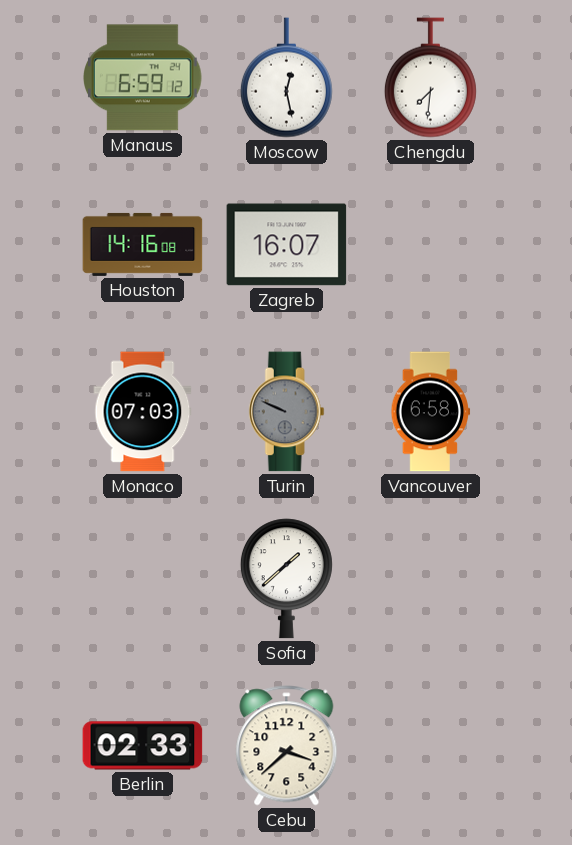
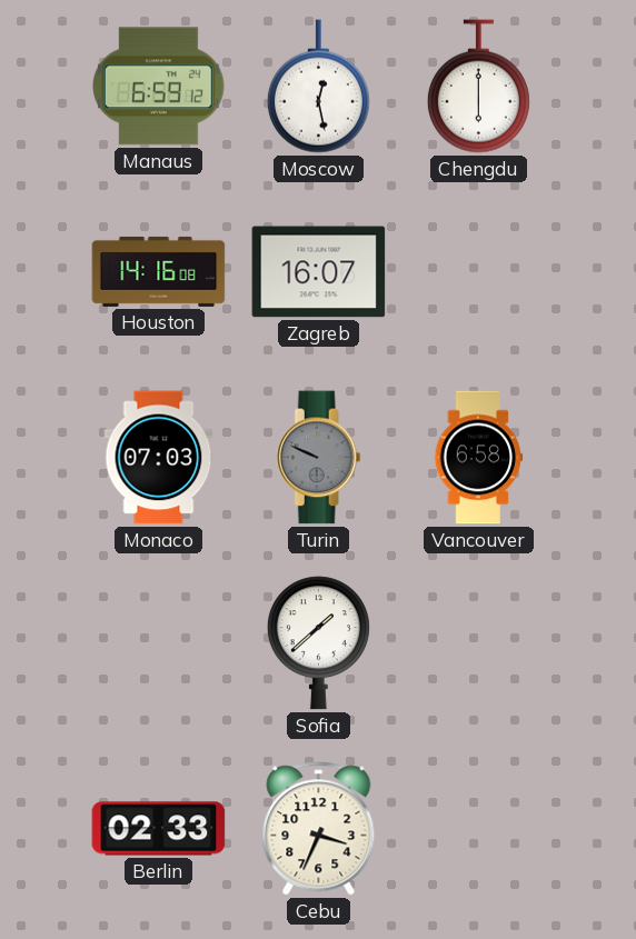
Chengdu: 7:31 -> 6:00 (478, 87)
Cebu: 3:38 -> 3:34 (319, 829)
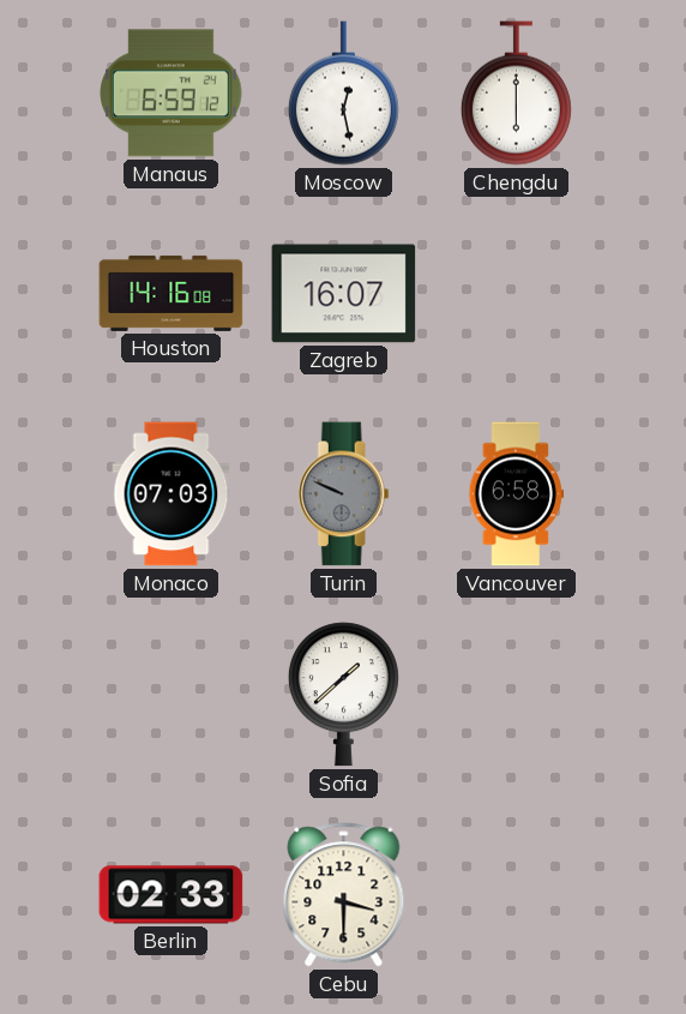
Cebu: 3:34 -> 3:30 (344, 895)
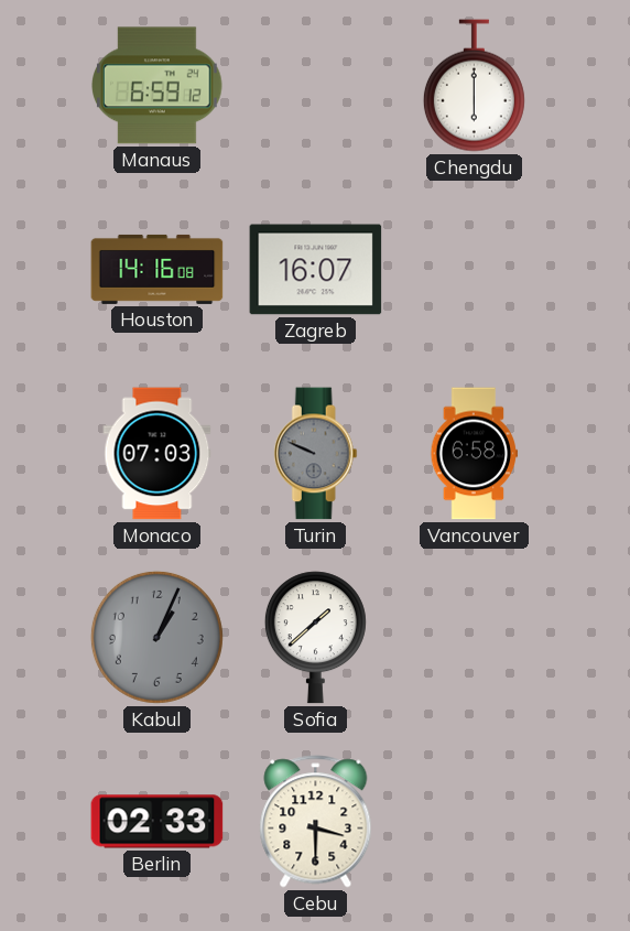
Moscow: 12:28 -> none (343, 94)
Kabul: none -> 1:04 (156, 637)
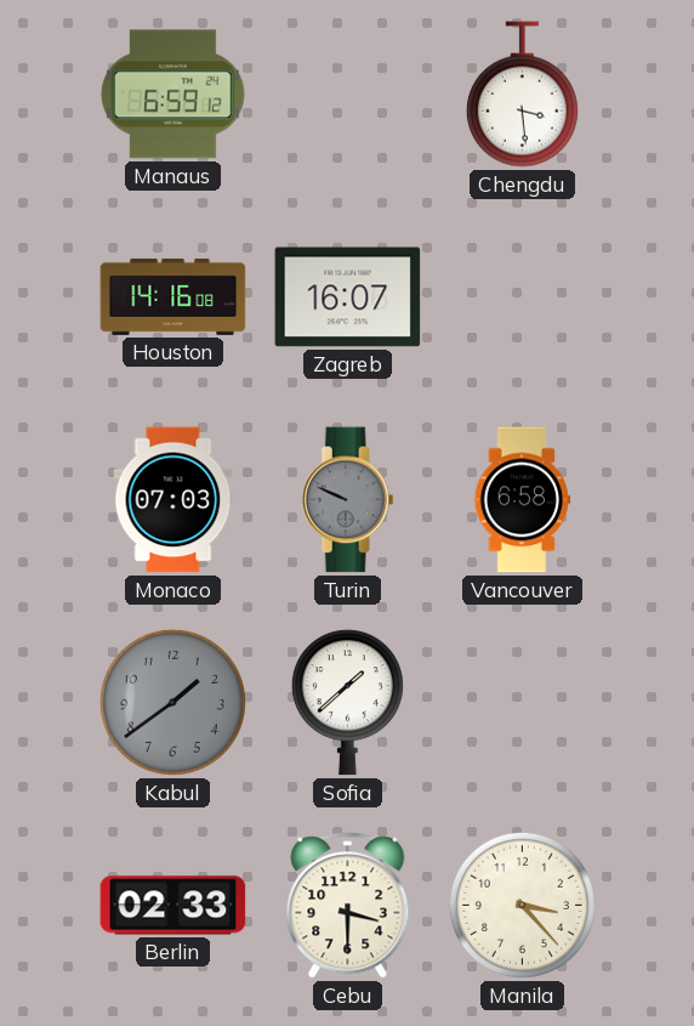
Chengdu: 6:00 -> 3:29 (522, 95)
Kabul: 1:04 -> 1:39 (172, 702)
Manila: none -> 3:23 (522, 905)
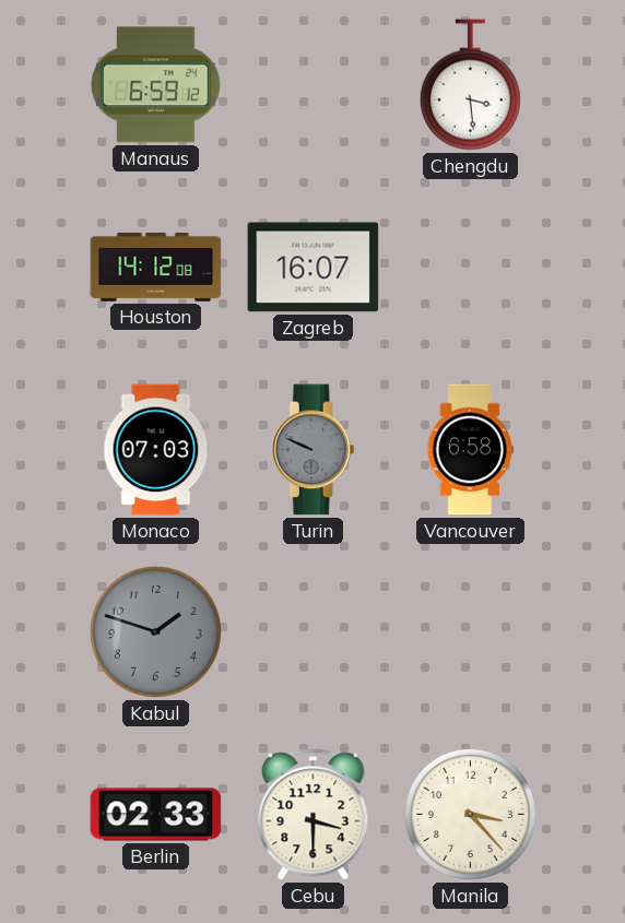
Houston: 14:16 -> 14:12 (156, 267)
Kabul: 1:39 -> 1:48 (155, 631)
Sofia: 1:38 -> none (347, 703)
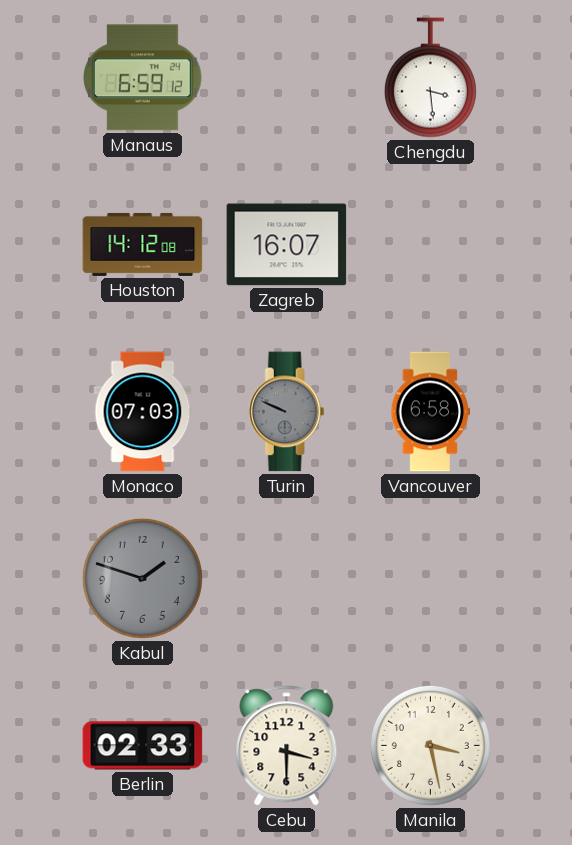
Manila: 3:23 -> 3:28 (430, 745)
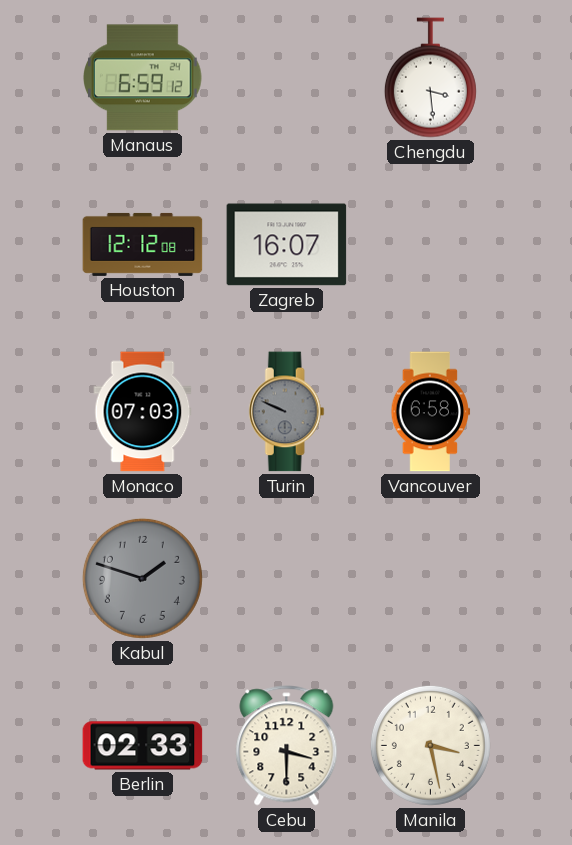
Houston: 14:12 -> 12:12 (143, 244)
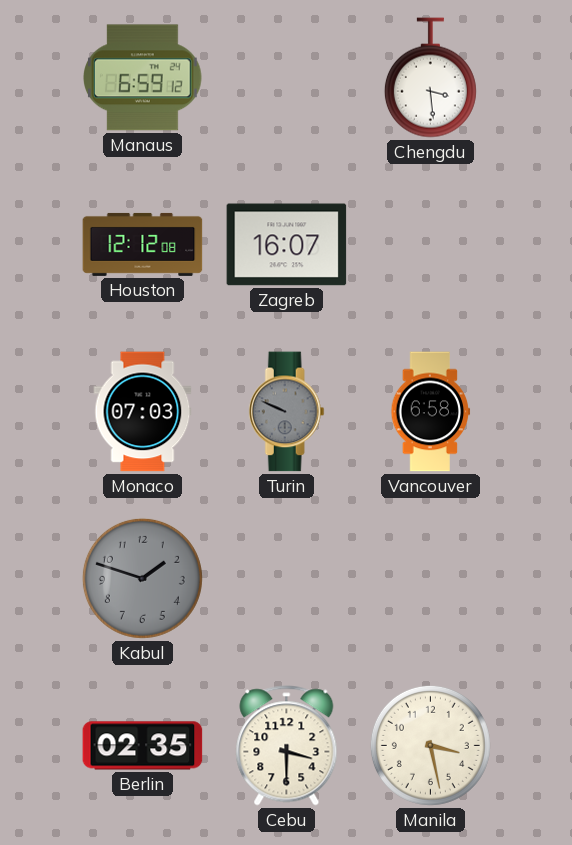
Berlin: 02:33 -> 02:35 (143, 746)
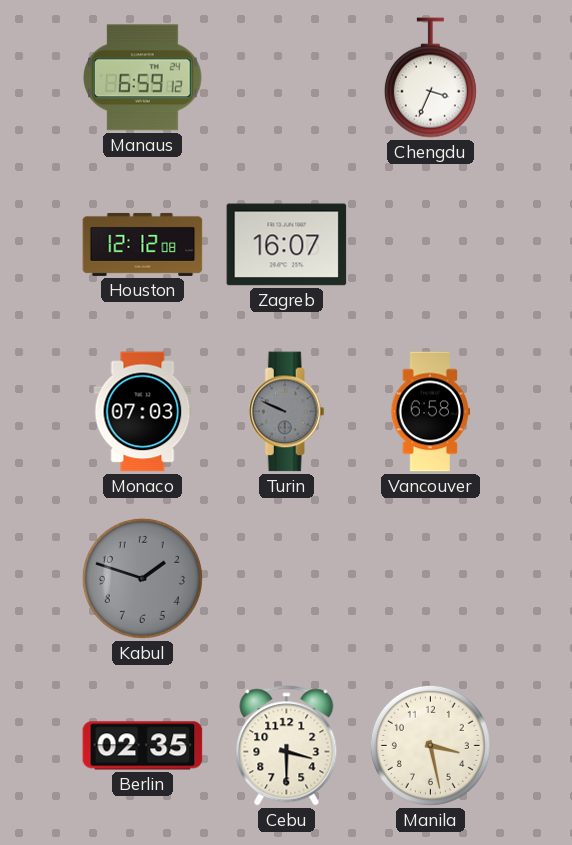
Chengdu: 3:29 -> 3:34 (430, 78)
